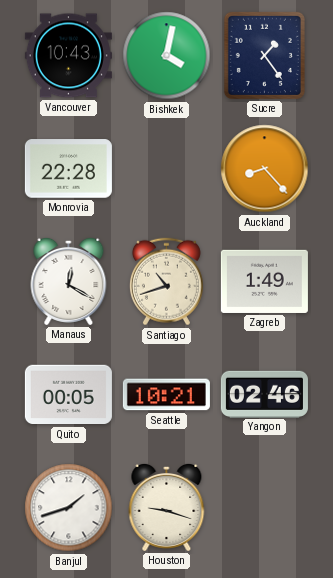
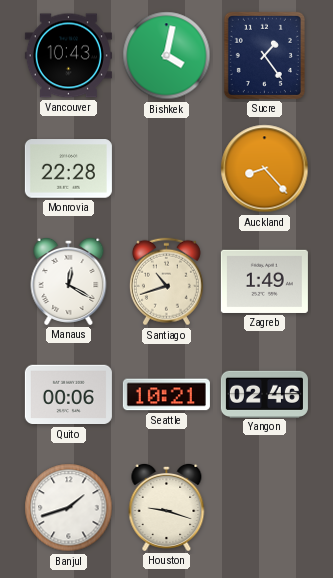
Quito: 00:05 -> 00:06 (68, 395)
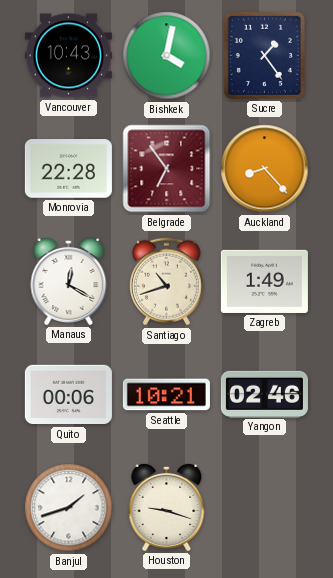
Belgrade: none -> 6:54 (167, 169)
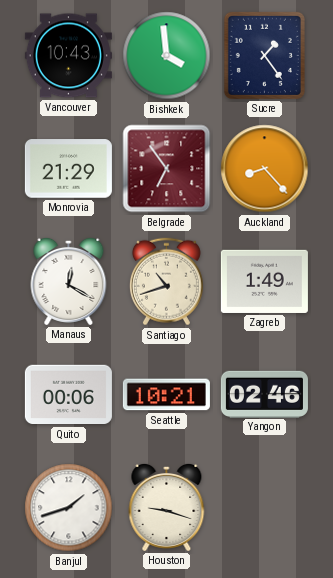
Bishkek: 4:02 -> 3:59 (167, 56)
Monrovia: 22:28 -> 21:29 (68, 169)
